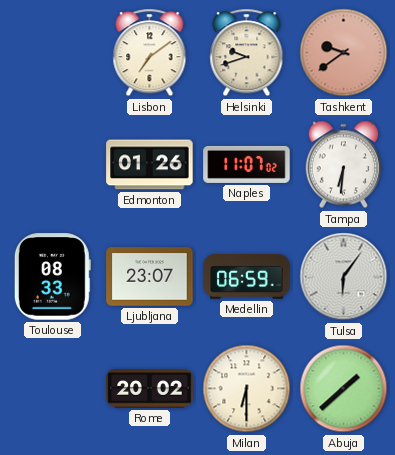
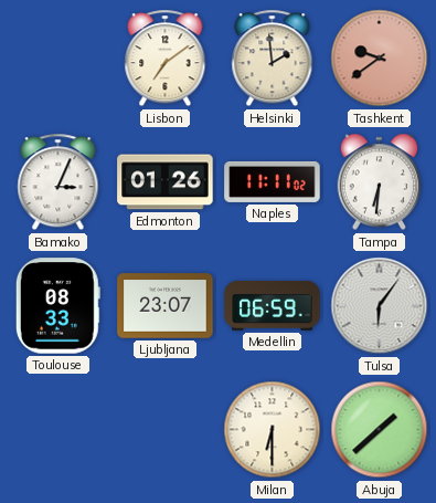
Helsinki: 9:42 -> 1:59 (273, 59)
Bamako: none -> 3:04 (59, 182)
Naples: 11:07 -> 11:11 (273, 181)
Rome: 20:02 -> none (150, 389)
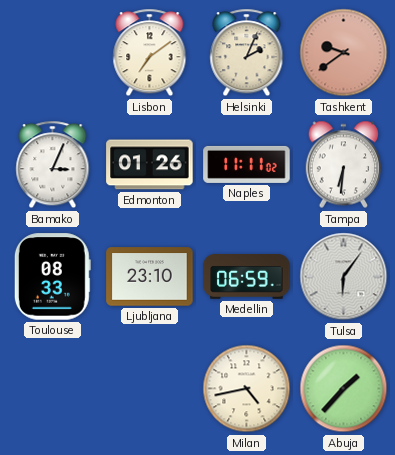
Helsinki: 1:59 -> 2:04 (247, 53)
Ljubljana: 23:07 -> 23:10 (150, 277)
Milan: 6:30 -> 4:43 (247, 389)
Abuja: 1:38 -> 1:37 (344, 389)
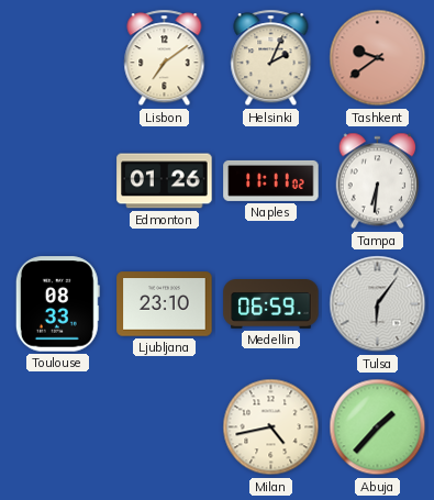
Bamako: 3:04 -> none (53, 165)
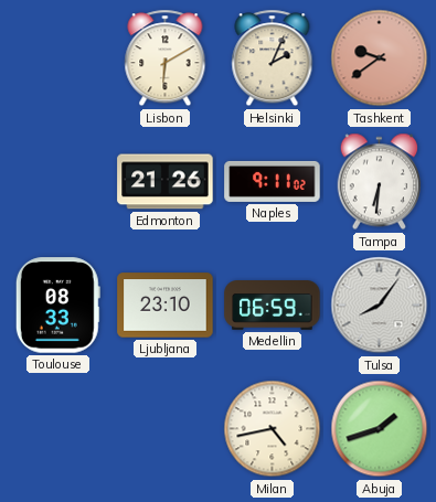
Lisbon: 7:09 -> 6:10 (166, 58)
Edmonton: 01:26 -> 21:26 (166, 182)
Naples: 11:11 -> 9:11 (273, 181)
Tulsa: 6:06 -> 8:06 (380, 306)
Abuja: 1:37 -> 1:42 (380, 429)
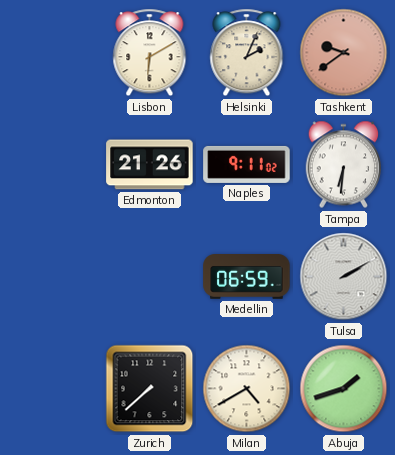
Toulouse: 08:33 -> none (57, 306)
Ljubljana: 23:10 -> none (166, 306)
Tulsa: 8:06 -> 2:10 (344, 277)
Zurich: none -> 7:38 (150, 389)
Milan: 4:43 -> 4:40 (247, 389)
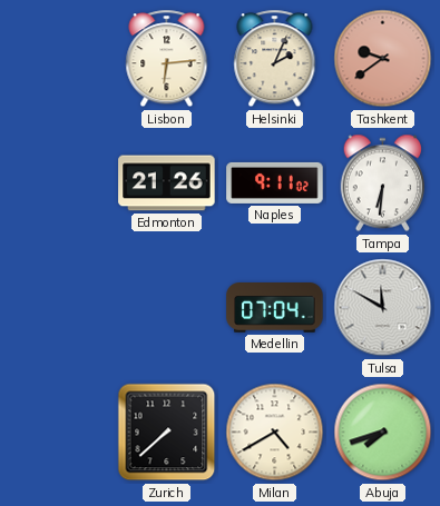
Lisbon: 6:10 -> 6:14 (167, 59)
Medellin: 06:59 -> 07:04 (275, 308)
Tulsa: 2:10 -> 11:50 (383, 308)
Abuja: 1:42 -> 7:42 (383, 433)
